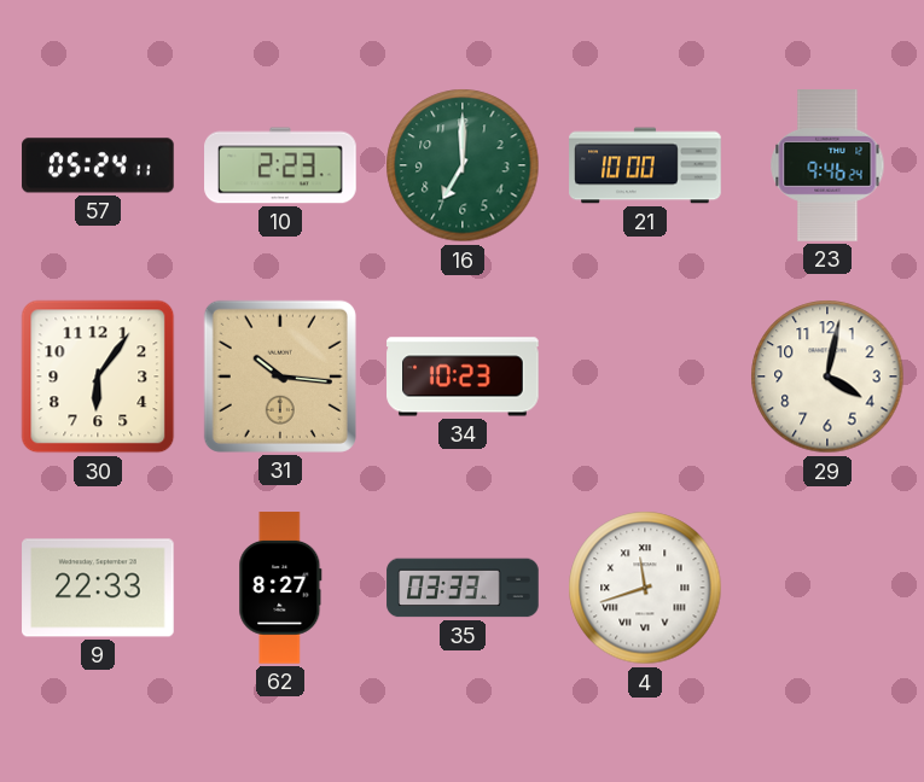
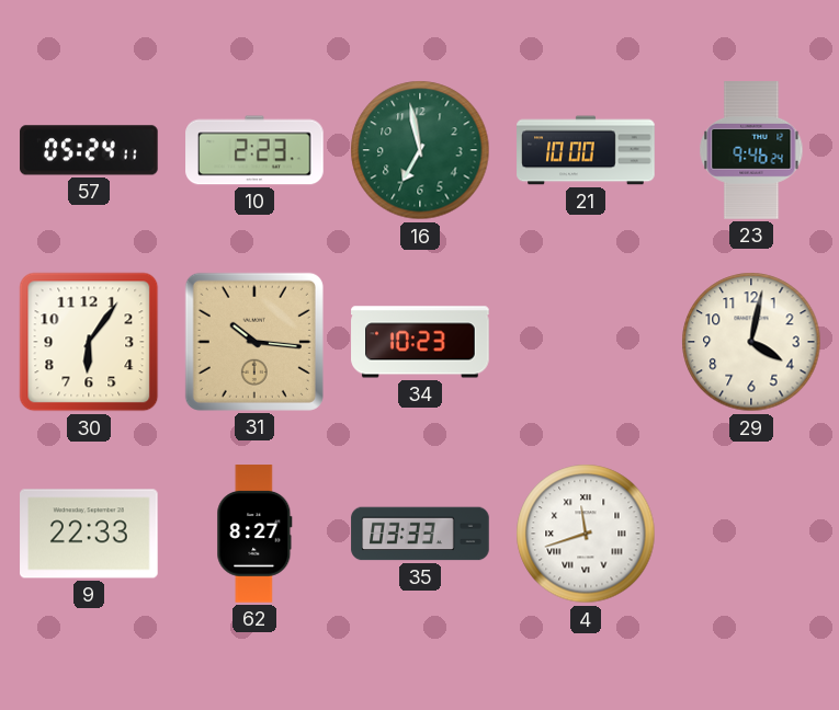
16: 7:00 -> 6:58 (420, 150)
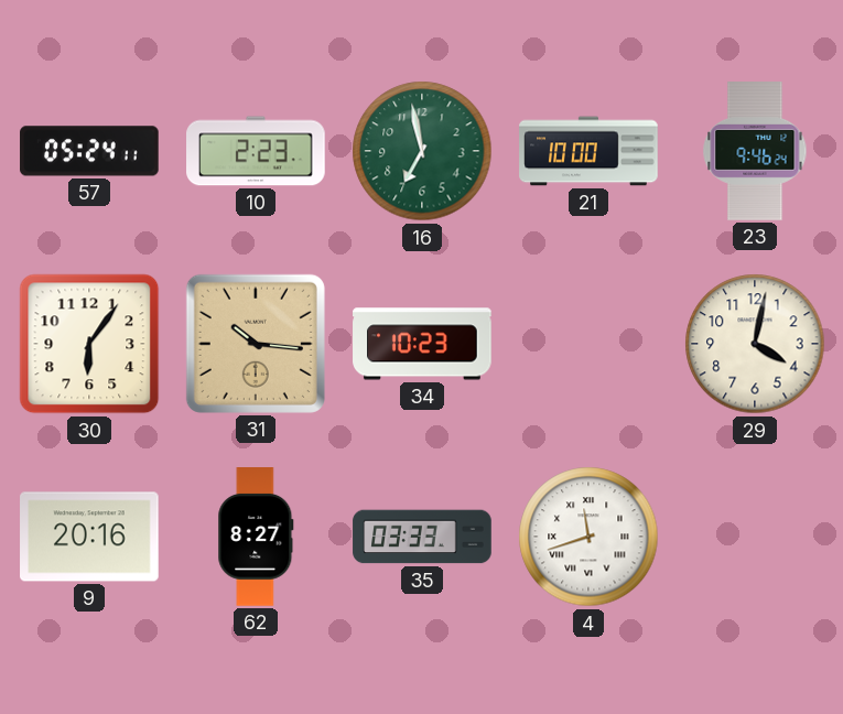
9: 22:33 -> 20:16 (89, 537)
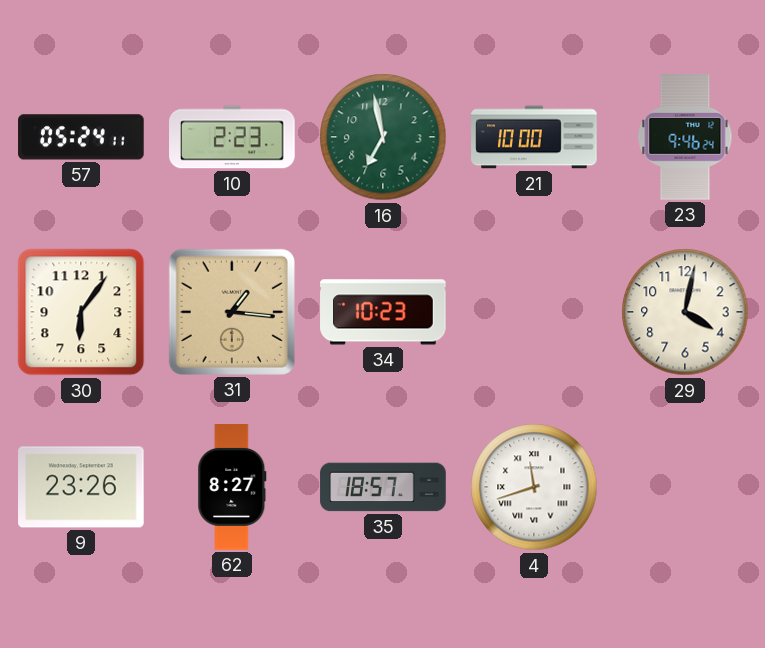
31: 10:16 -> 1:16 (232, 312)
9: 20:16 -> 23:26 (81, 487)
35: 03:33 -> 18:57 (383, 487)
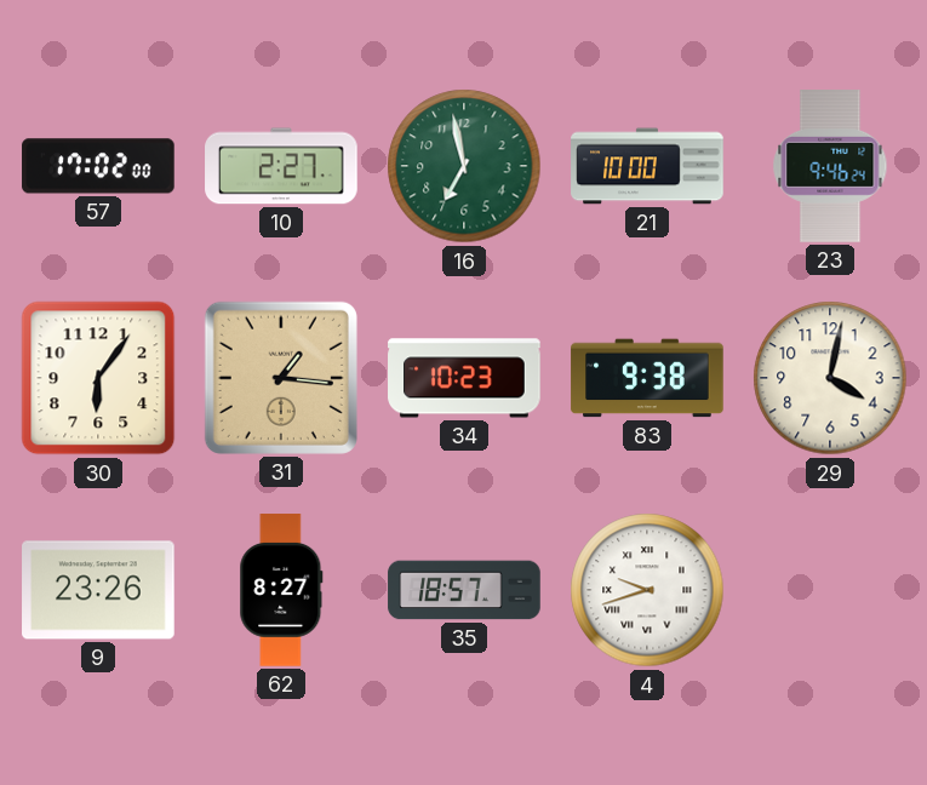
57: 05:24 -> 17:02 (98, 166)
10: 2:23 -> 2:27 (281, 166)
83: none -> 9:38 (647, 378)
4: 11:42 -> 9:42 (647, 590)
